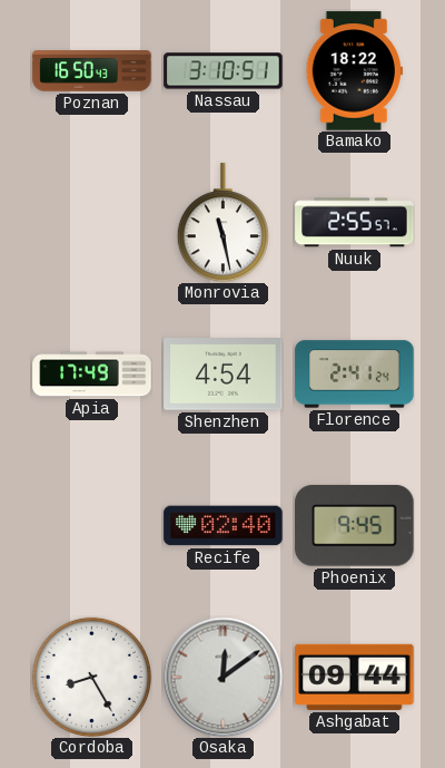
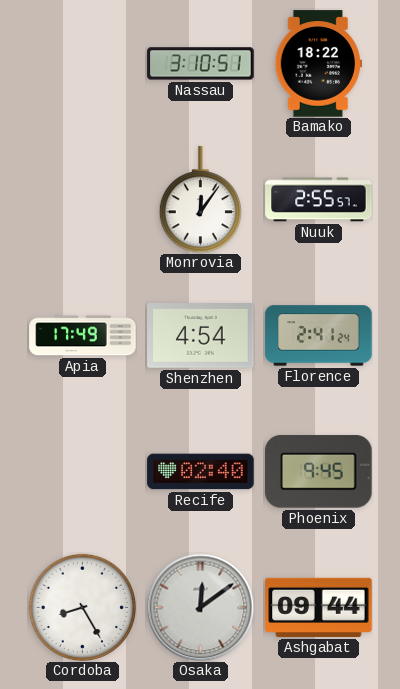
Poznan: 16:50 -> none (92, 71)
Monrovia: 11:28 -> 12:06 (200, 200)
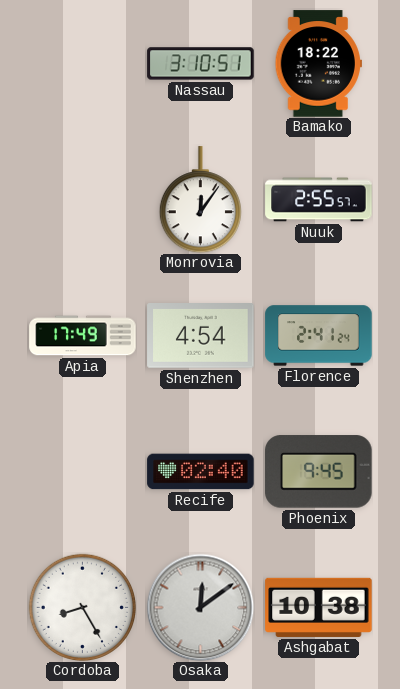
Ashgabat: 09:44 -> 10:38 (319, 607)
